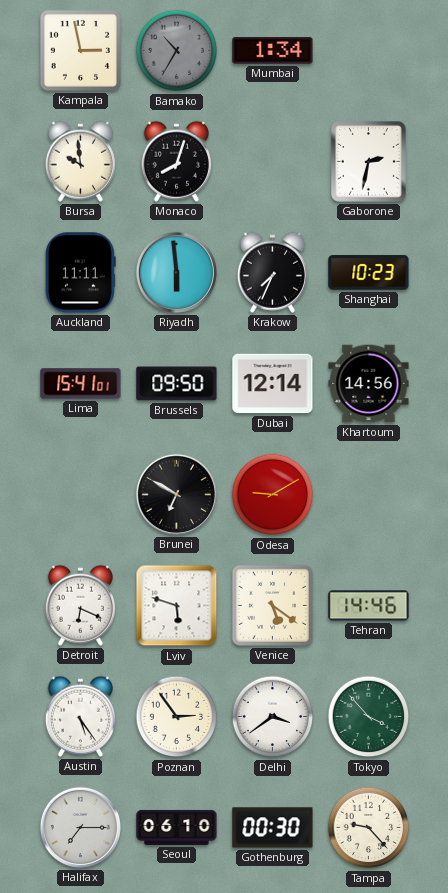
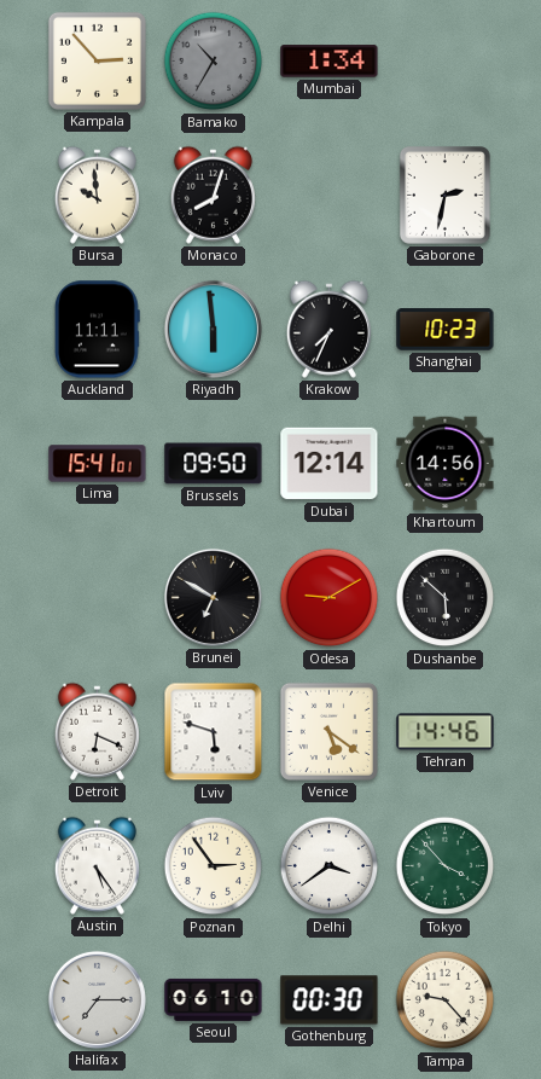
Kampala: 2:58 -> 2:53 (97, 60)
Dushanbe: none -> 5:52 (446, 598)
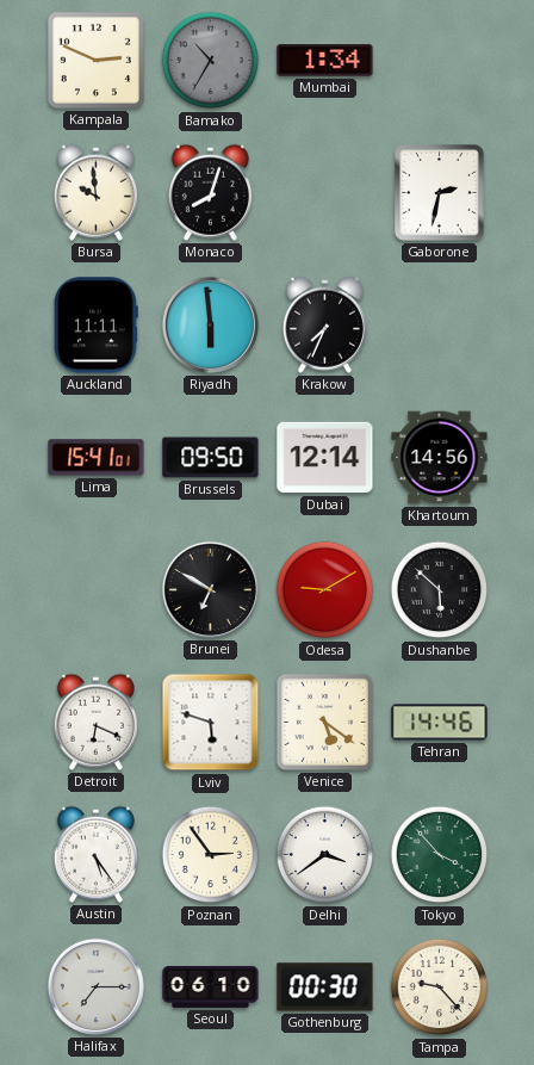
Kampala: 2:53 -> 2:49 (95, 60)
Shanghai: 10:23 -> none (446, 330)
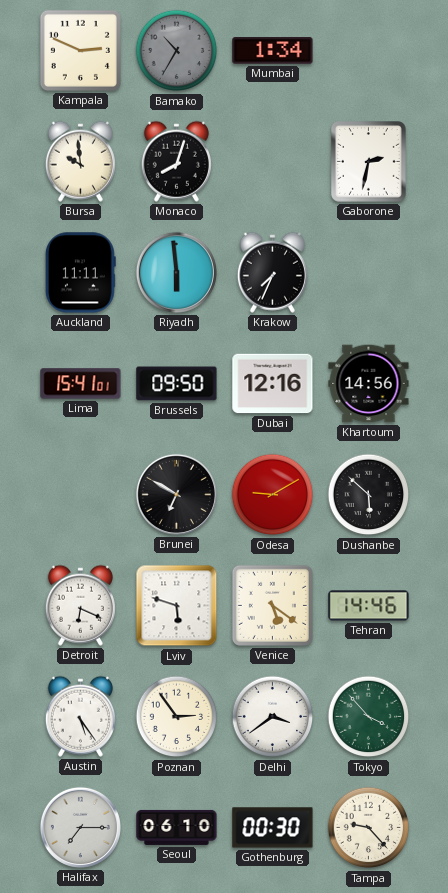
Dubai: 12:14 -> 12:16 (273, 384)
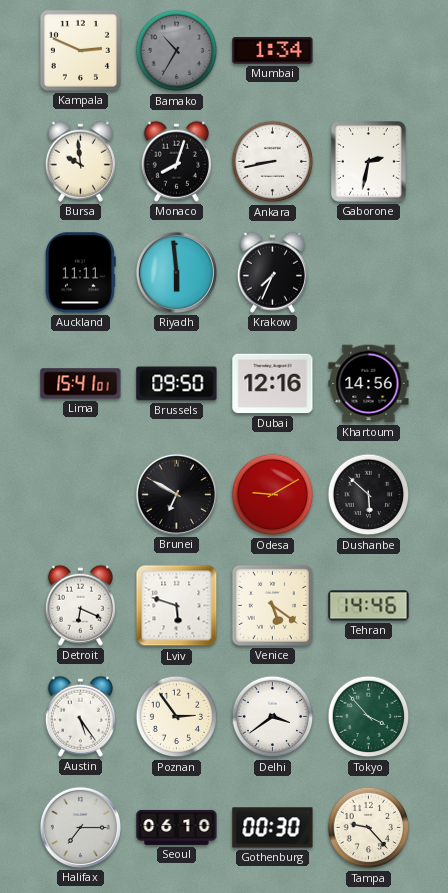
Ankara: none -> 8:43 (273, 162)
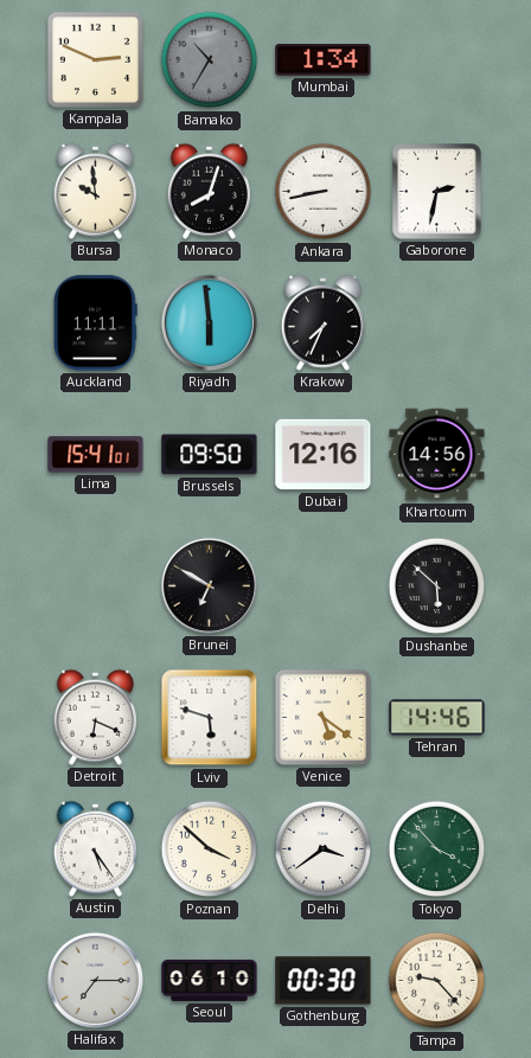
Odesa: 9:10 -> none (273, 495)
Poznan: 2:54 -> 3:52 (210, 849)
